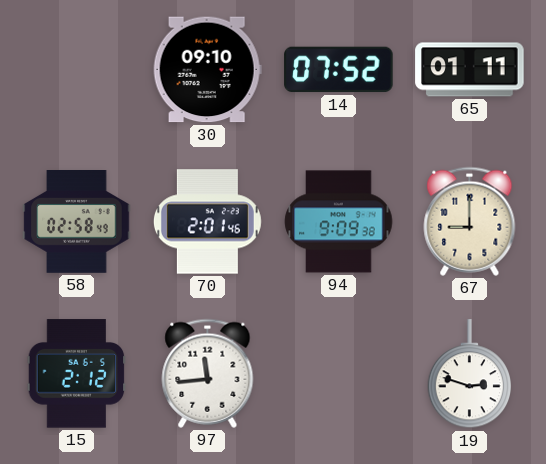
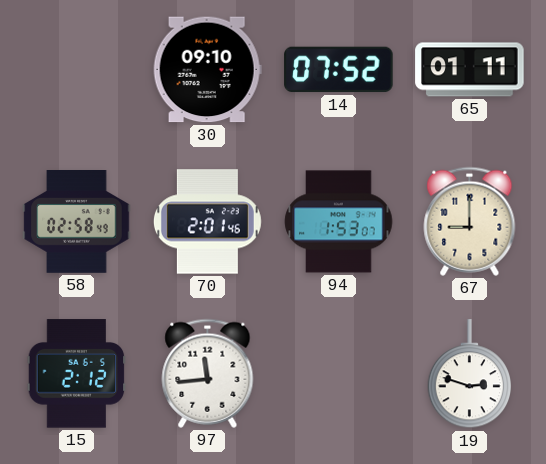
94: 9:09 -> 1:53 (339, 222)
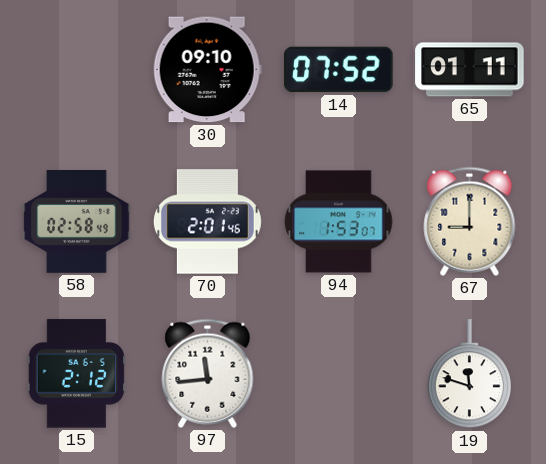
19: 2:48 -> 11:48 (470, 374)
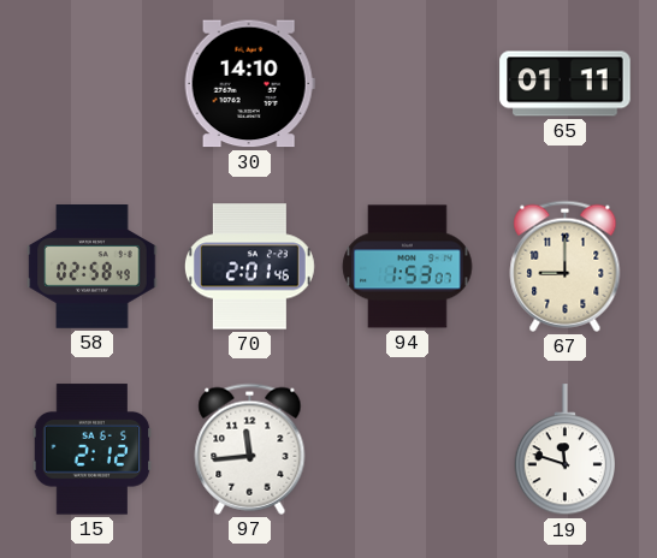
30: 09:10 -> 14:10 (249, 84)
14: 07:52 -> none (339, 70)
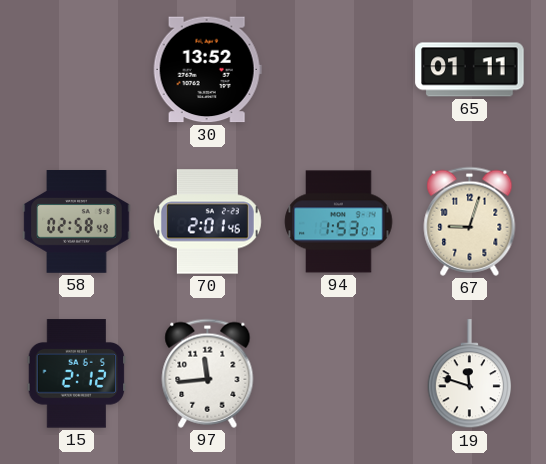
30: 14:10 -> 13:52 (207, 70)
67: 9:00 -> 9:03 (470, 221)
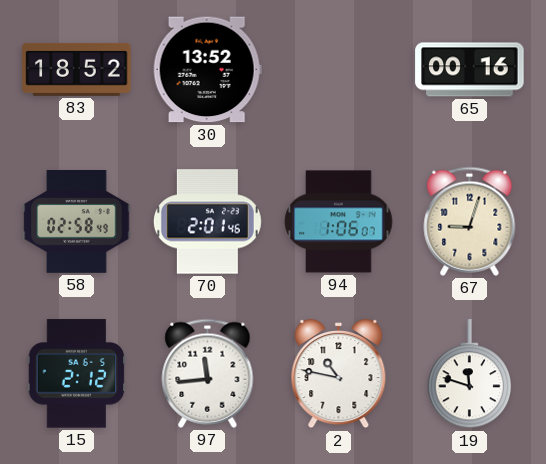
83: none -> 18:52 (77, 69)
65: 01:11 -> 00:16 (470, 70)
94: 1:53 -> 1:06 (339, 222)
2: none -> 10:47 (339, 375)
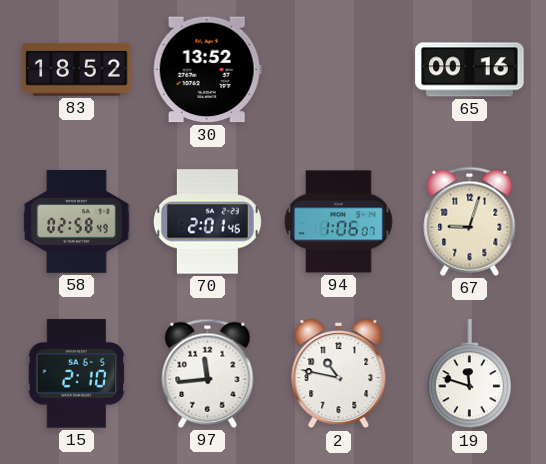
15: 2:12 -> 2:10 (77, 374)
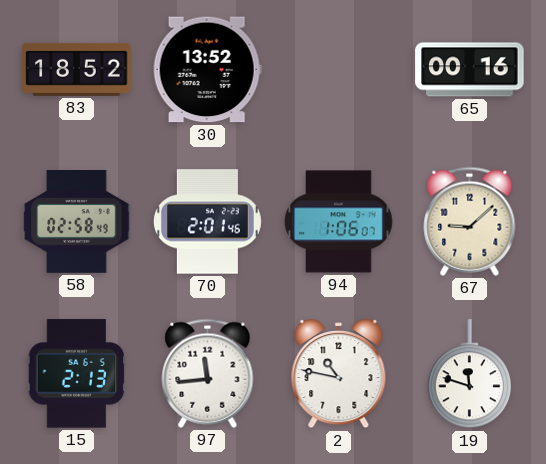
67: 9:03 -> 9:08 (470, 221)
15: 2:10 -> 2:13 (77, 374)
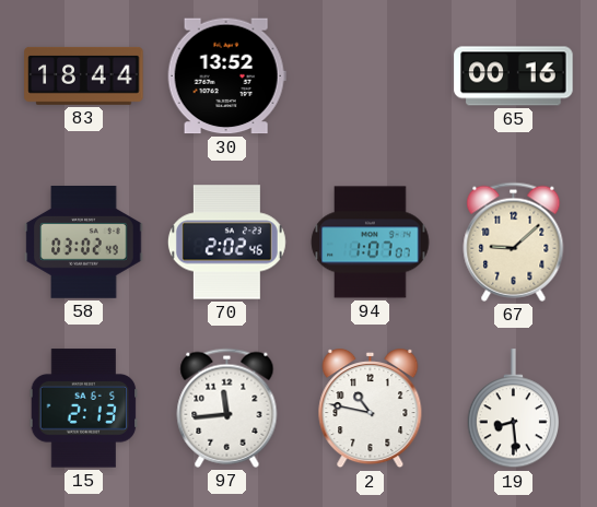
83: 18:52 -> 18:44 (84, 75)
58: 02:58 -> 03:02 (84, 243)
70: 2:01 -> 2:02 (226, 243)
94: 1:06 -> 1:07 (371, 243)
19: 11:48 -> 8:29 (514, 409)
